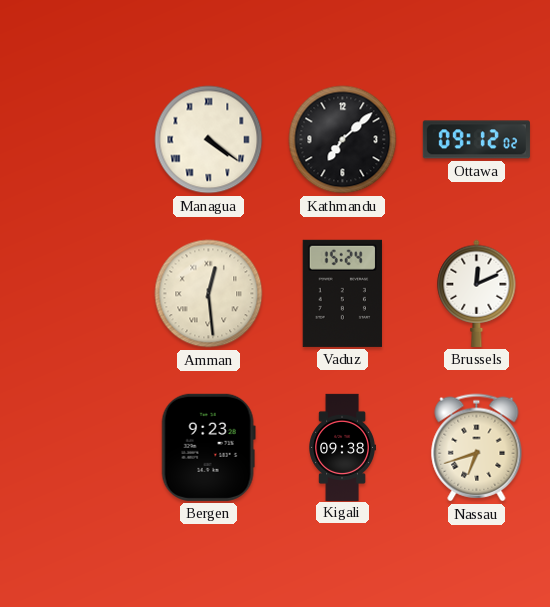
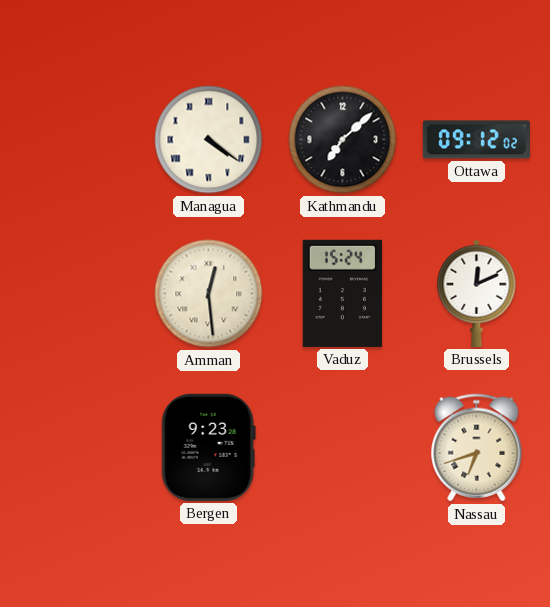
Kigali: 09:38 -> none (342, 447)
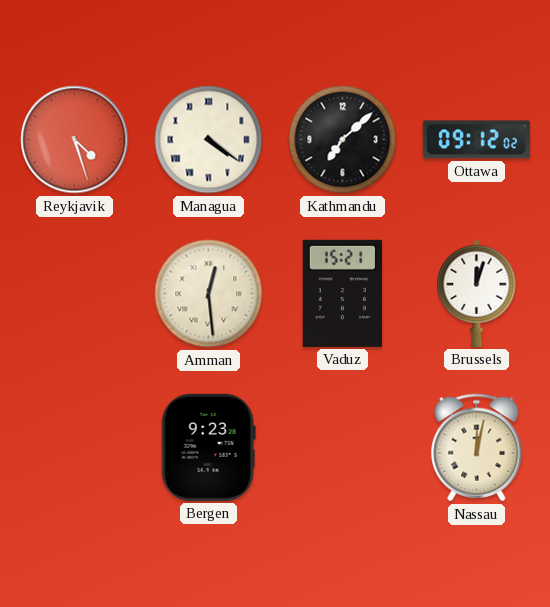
Reykjavik: none -> 4:27 (75, 140)
Vaduz: 15:24 -> 15:21 (342, 293)
Brussels: 12:11 -> 12:03 (477, 293)
Nassau: 6:42 -> 12:02 (477, 448)
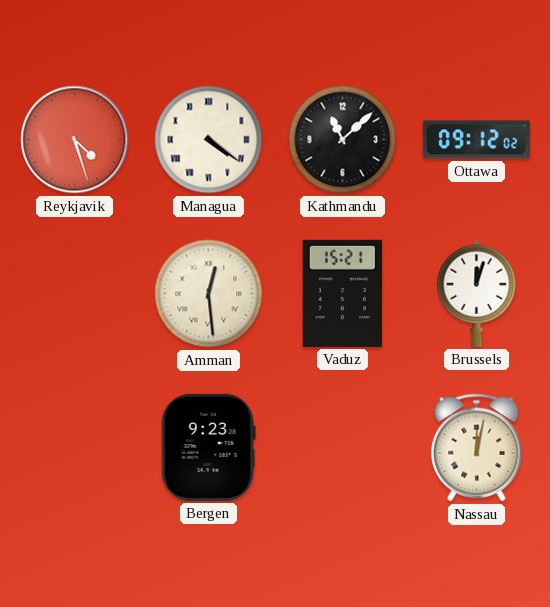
Kathmandu: 7:08 -> 11:08 (343, 140)
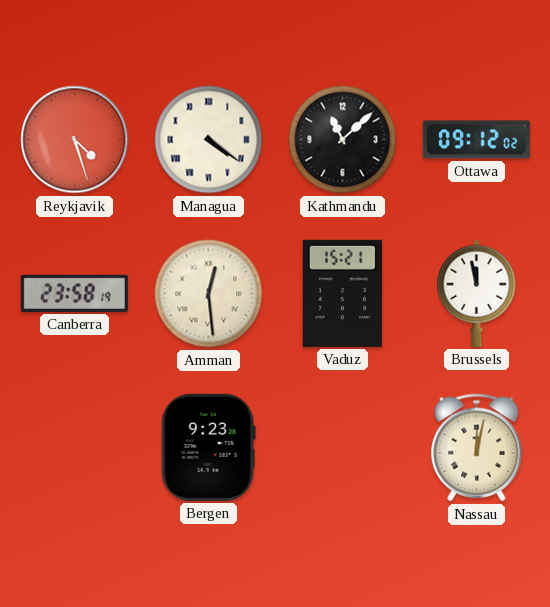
Canberra: none -> 23:58 (74, 293)
Brussels: 12:03 -> 11:58 (477, 293)
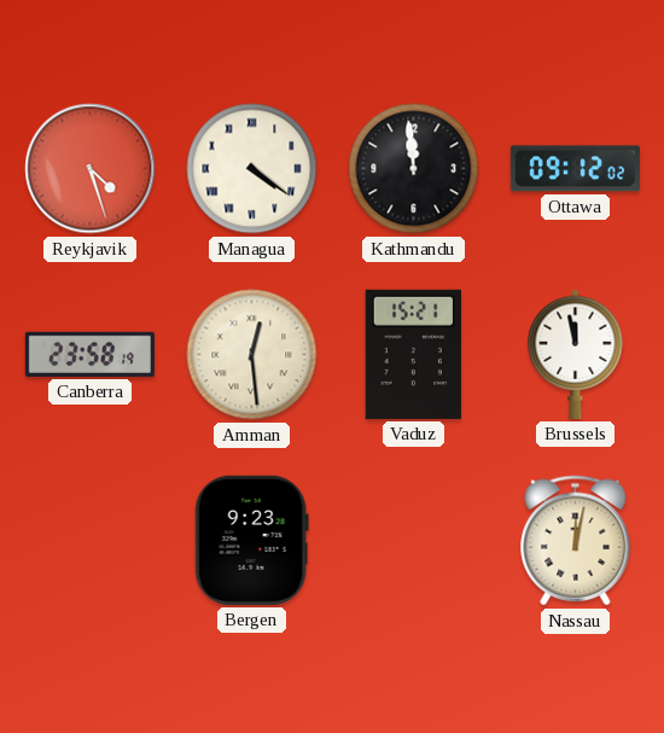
Kathmandu: 11:08 -> 11:59 (414, 169)
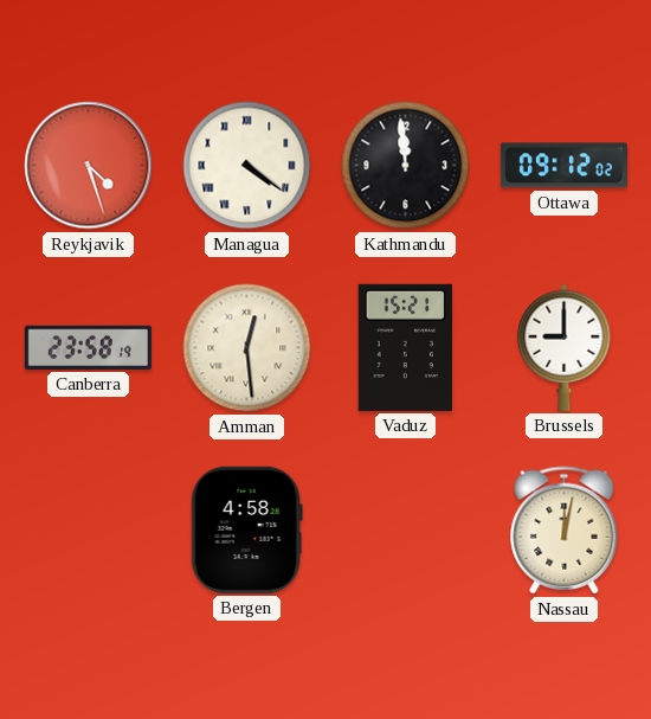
Brussels: 11:58 -> 9:00 (565, 347)
Bergen: 9:23 -> 4:58 (246, 529)
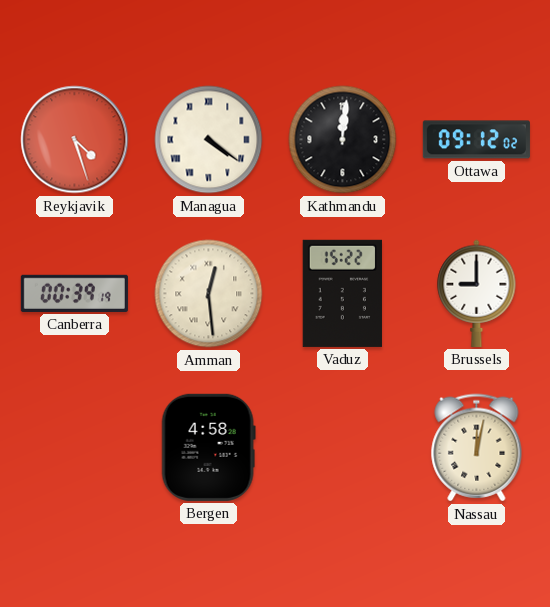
Kathmandu: 11:59 -> 12:01 (343, 140)
Canberra: 23:58 -> 00:39 (74, 293)
Vaduz: 15:21 -> 15:22 (342, 293)
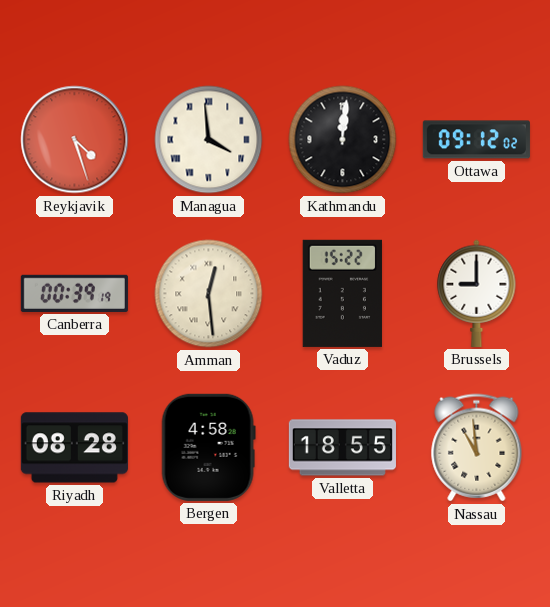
Managua: 4:21 -> 3:59 (209, 140)
Riyadh: none -> 08:28 (74, 448)
Valletta: none -> 18:55 (342, 448)
Nassau: 12:02 -> 10:59 (477, 448)
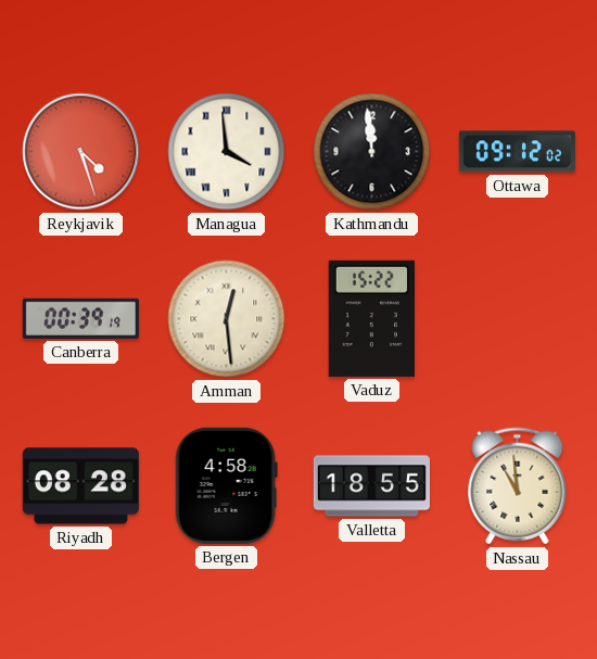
Kathmandu: 12:01 -> 11:59 (372, 152)
Brussels: 9:00 -> none (477, 293)
